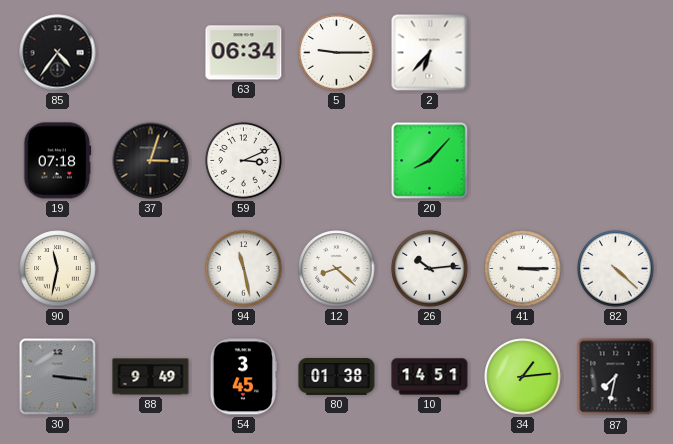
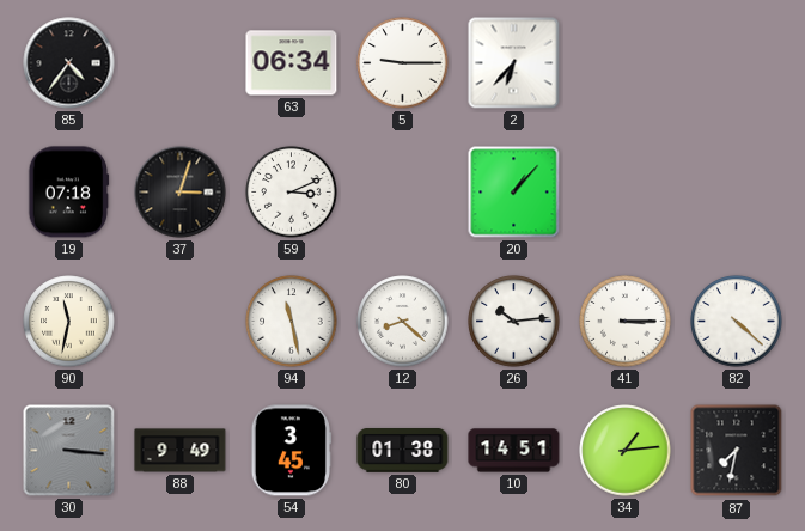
20: 8:07 -> 1:07 (514, 193)
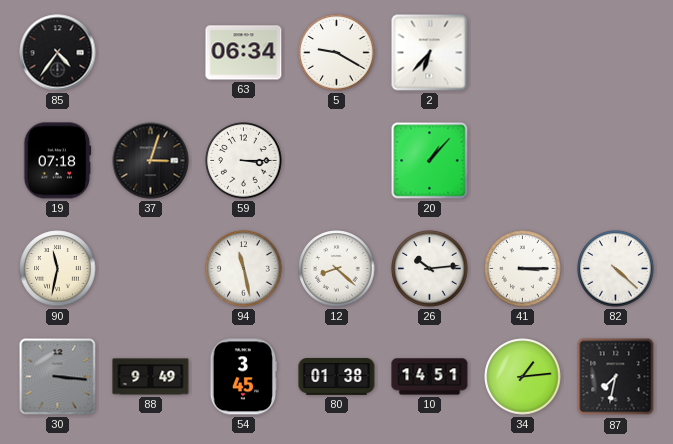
5: 9:15 -> 9:20 (337, 53)
59: 3:11 -> 3:15 (244, 161)
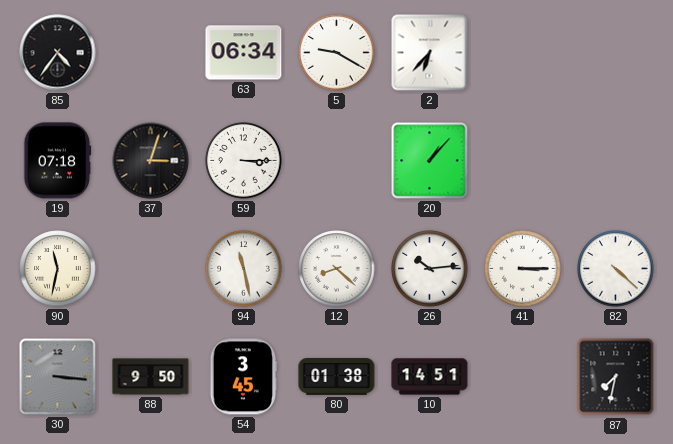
88: 9:49 -> 9:50 (151, 377)
34: 1:14 -> none (523, 377)
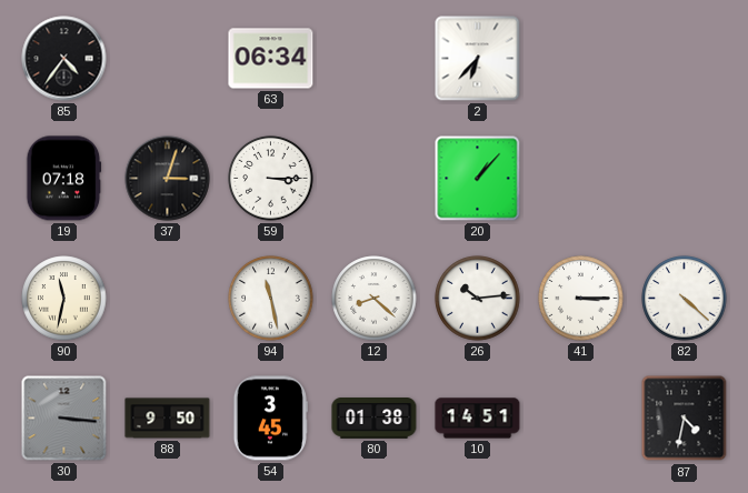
5: 9:20 -> none (337, 53)
87: 7:32 -> 4:32 (685, 419)
